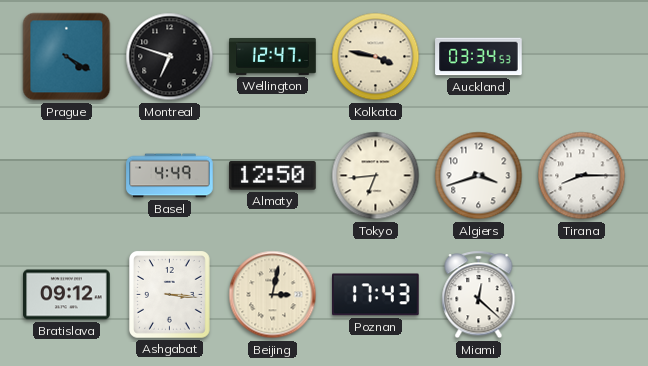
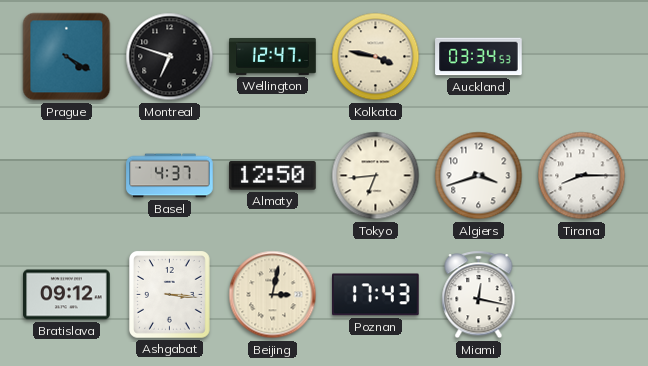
Basel: 4:49 -> 4:37 (170, 176)
Miami: 12:22 -> 12:17 (479, 295)
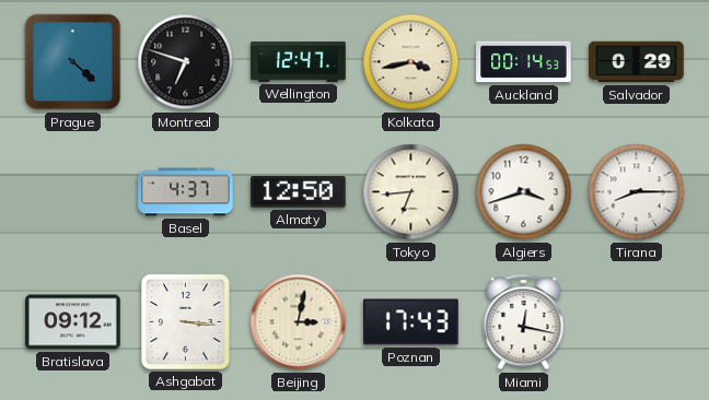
Prague: 4:20 -> 4:22 (73, 62)
Kolkata: 3:47 -> 3:43 (411, 62)
Auckland: 03:34 -> 00:14 (524, 62)
Salvador: none -> 0:29 (637, 62)
